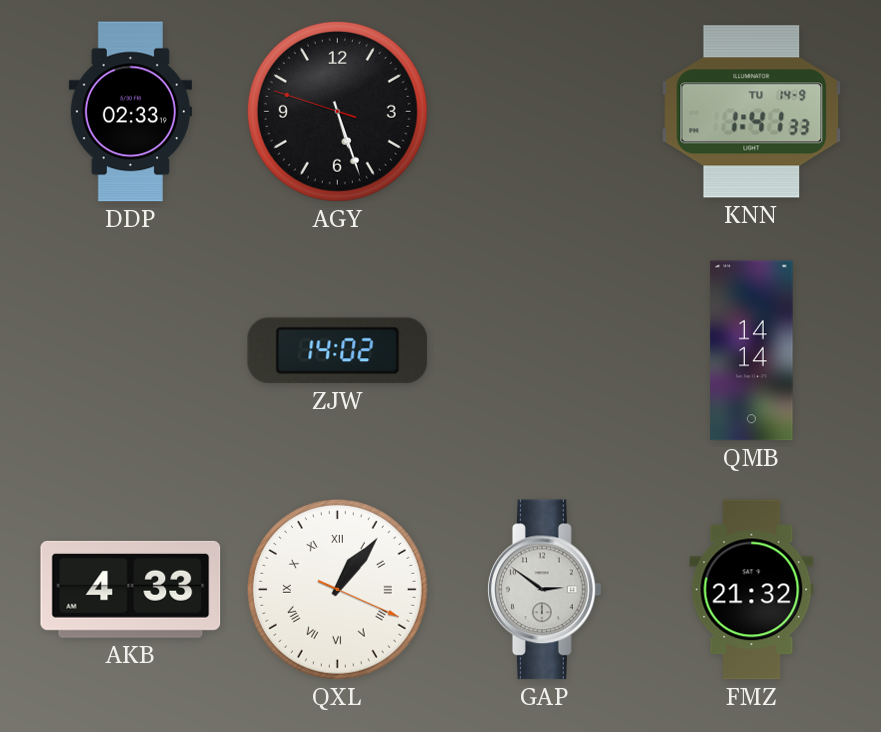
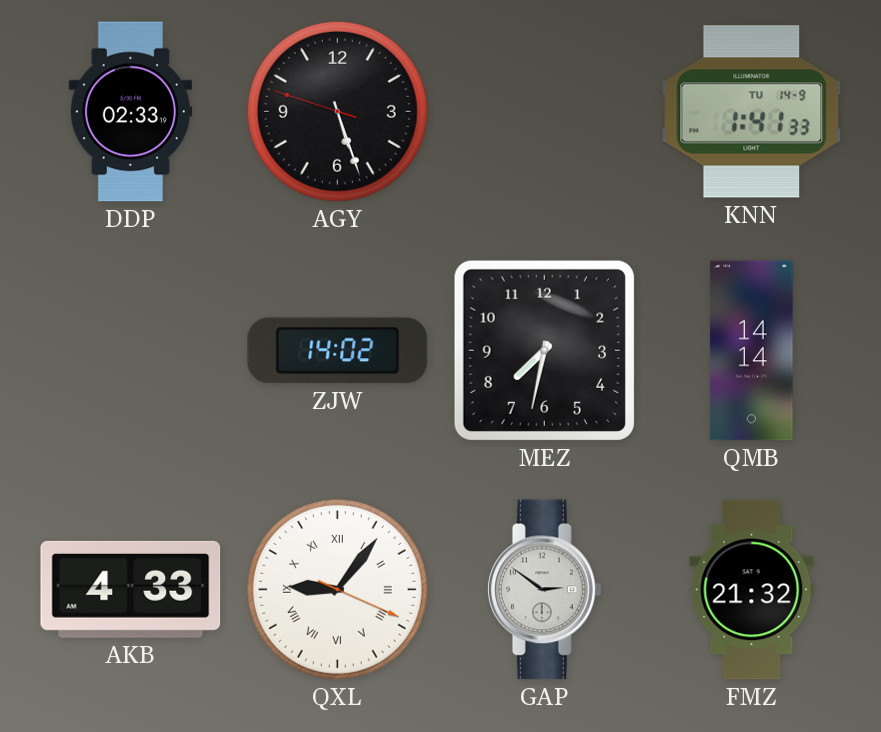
MEZ: none -> 7:32 (544, 350)
QXL: 1:06 -> 9:06 (337, 589)
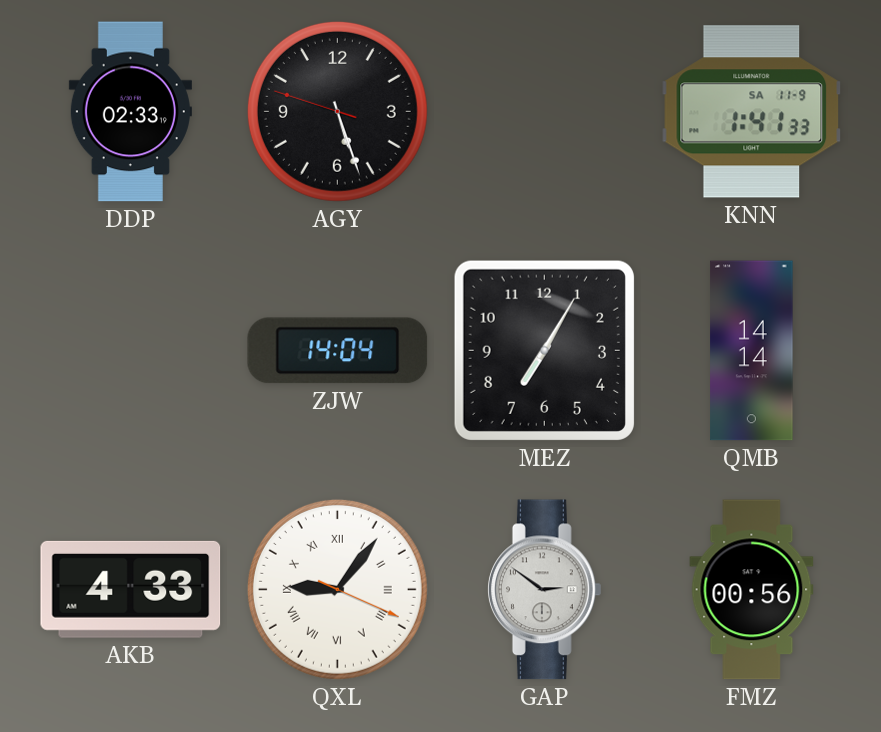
KNN date: TU 14-9 -> SA 11-9 (752, 112)
ZJW: 14:02 -> 14:04 (338, 351)
MEZ: 7:32 -> 7:05 (544, 350)
FMZ: 21:32 -> 00:56 (752, 590)
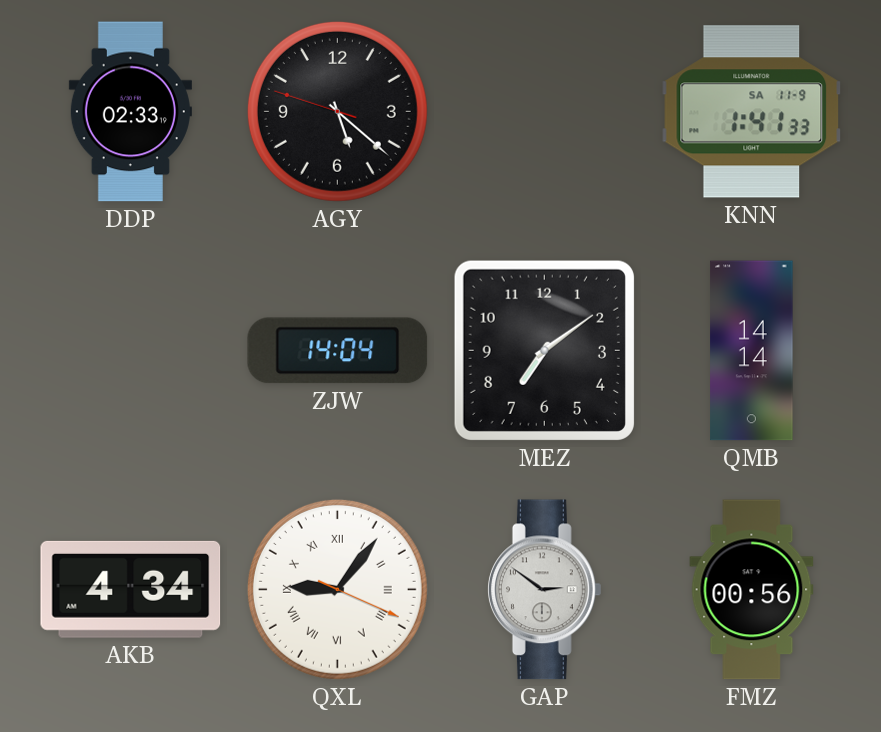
AGY: 5:26 -> 5:21 (337, 111)
MEZ: 7:05 -> 7:09 (544, 350)
AKB: 4:33 -> 4:34 (131, 589)
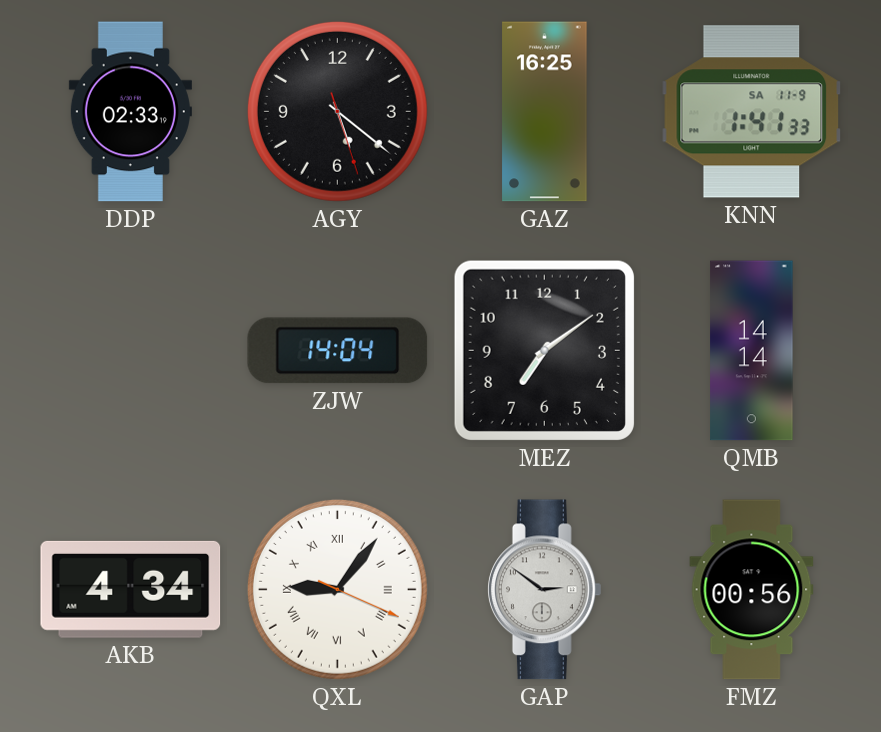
AGY: 5:21:48 -> 5:21:27 (337, 111)
GAZ: none -> 16:25 (545, 112)
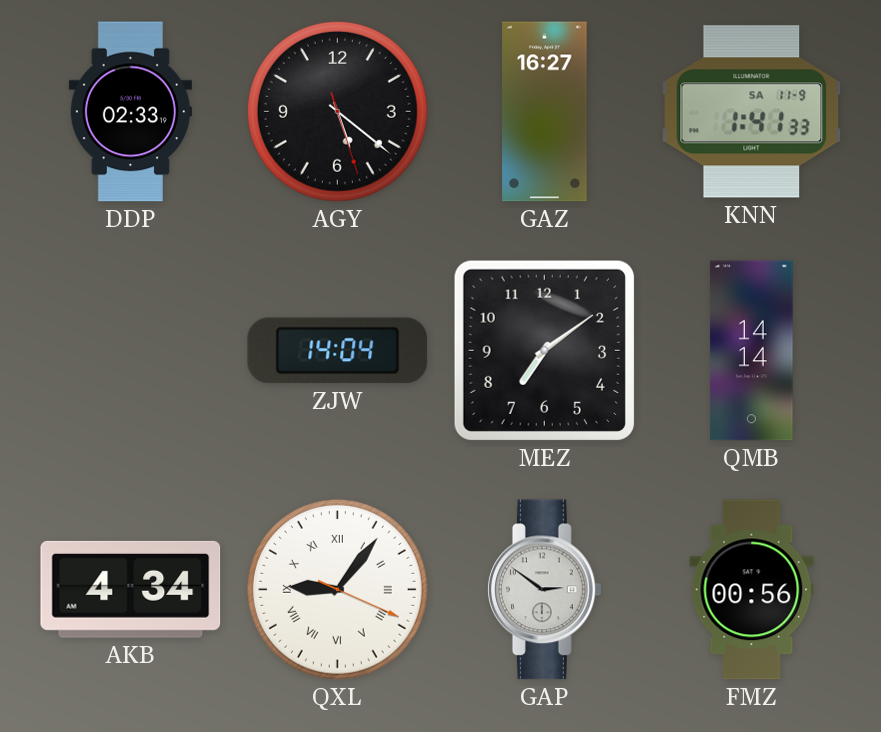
GAZ: 16:25 -> 16:27 (545, 112)
